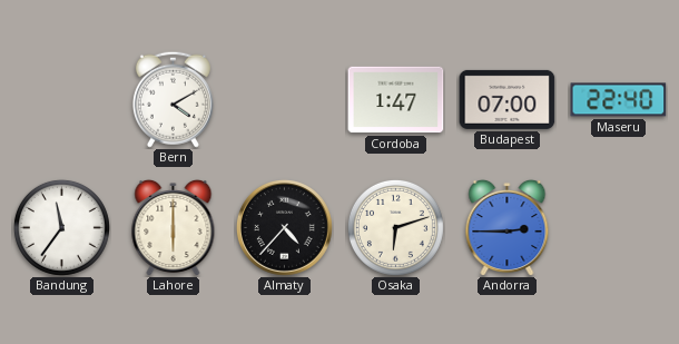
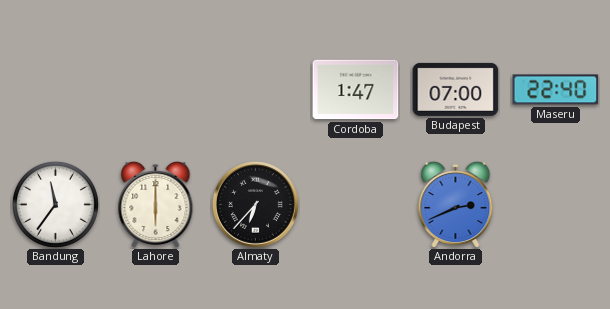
Bern: 4:10 -> none (173, 99)
Almaty: 4:37 -> 6:37 (256, 205)
Osaka: 6:12 -> none (395, 227)
Andorra: 2:45 -> 2:41 (456, 204)
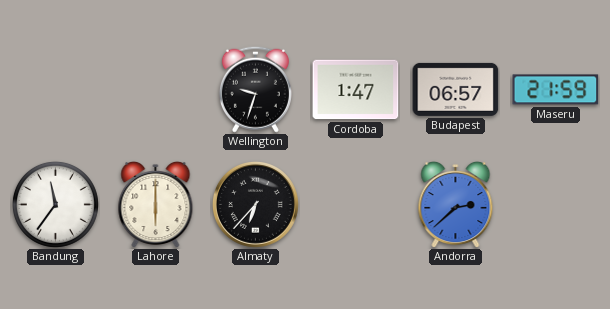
Wellington: none -> 9:33 (255, 89)
Budapest: 07:00 -> 06:57 (456, 89)
Maseru: 22:40 -> 21:59 (556, 90)
Andorra: 2:41 -> 2:38 (456, 204)
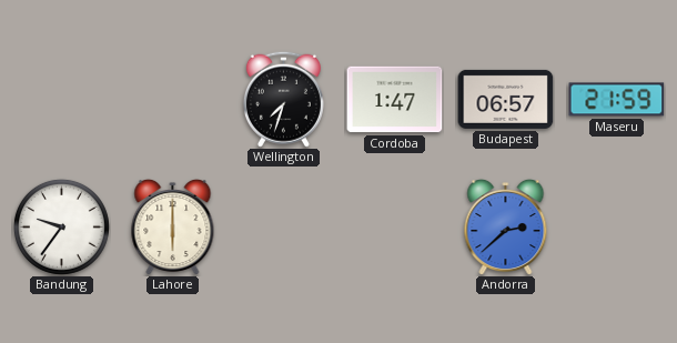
Wellington: 9:33 -> 7:33 (283, 99)
Bandung: 11:36 -> 9:36 (61, 226)
Almaty: 6:37 -> none (256, 205)
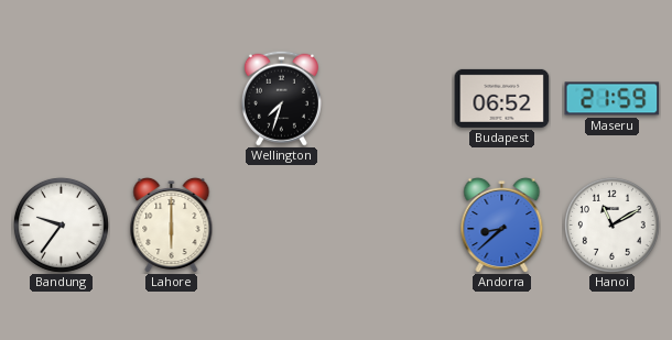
Cordoba: 1:47 -> none (395, 100)
Budapest: 06:57 -> 06:52 (502, 98)
Andorra: 2:38 -> 8:38 (502, 224)
Hanoi: none -> 11:10 (611, 224)
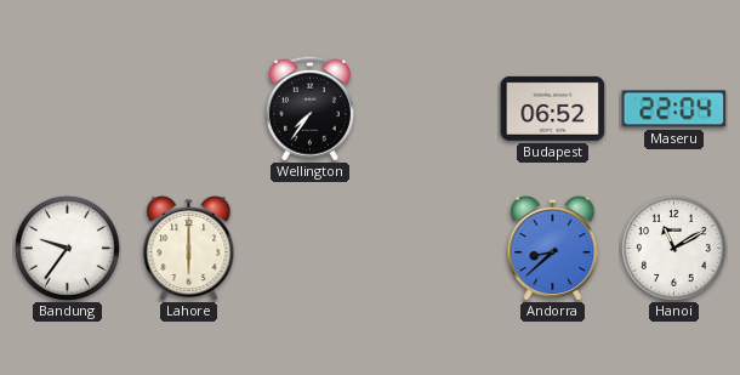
Wellington: 7:33 -> 7:36 (309, 108)
Maseru: 21:59 -> 22:04 (674, 109)
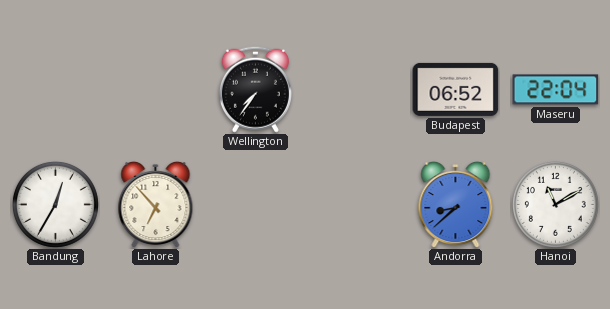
Bandung: 9:36 -> 12:35 (55, 204)
Lahore: 6:00 -> 6:53 (156, 204)
